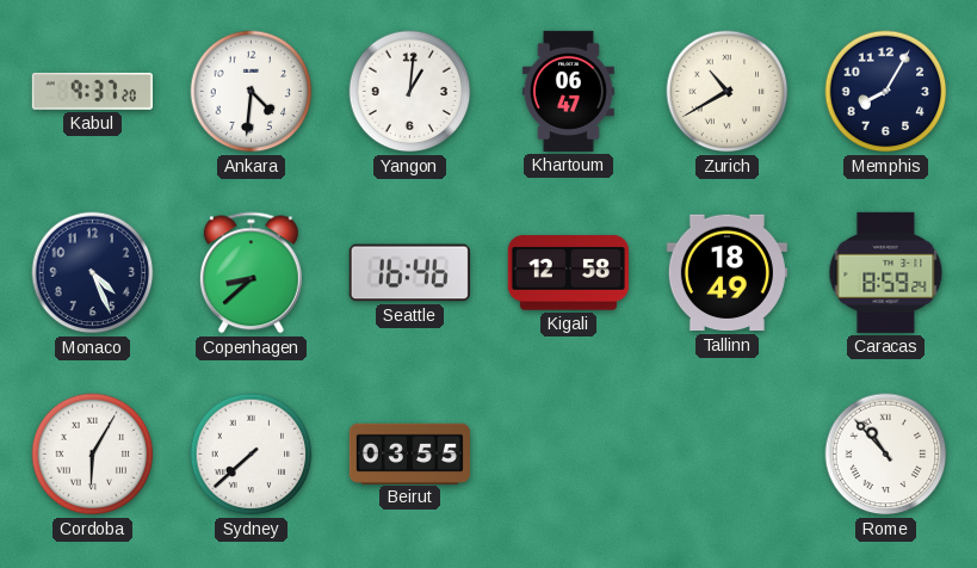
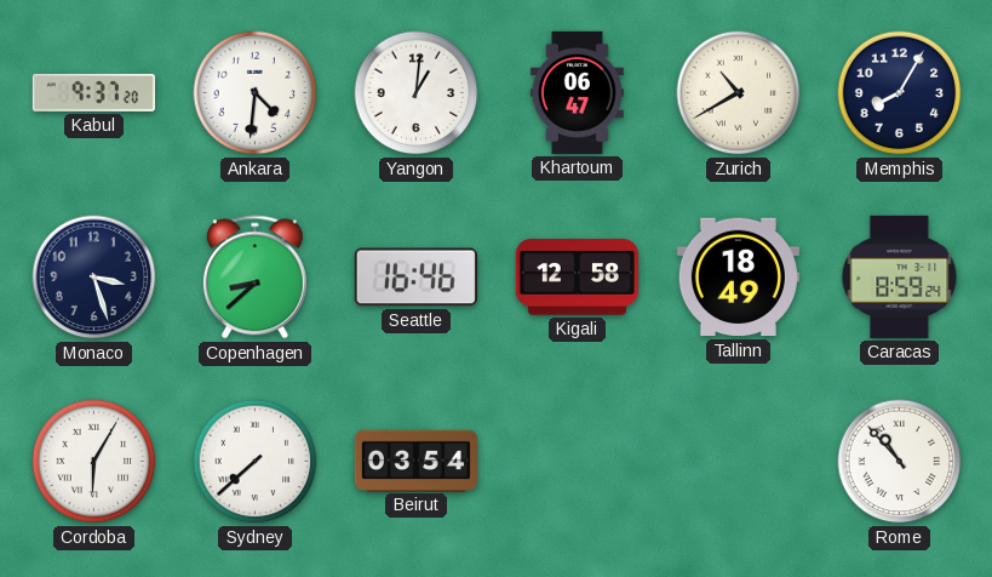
Monaco: 4:26 -> 3:27 (94, 278)
Beirut: 03:55 -> 03:54 (415, 461)
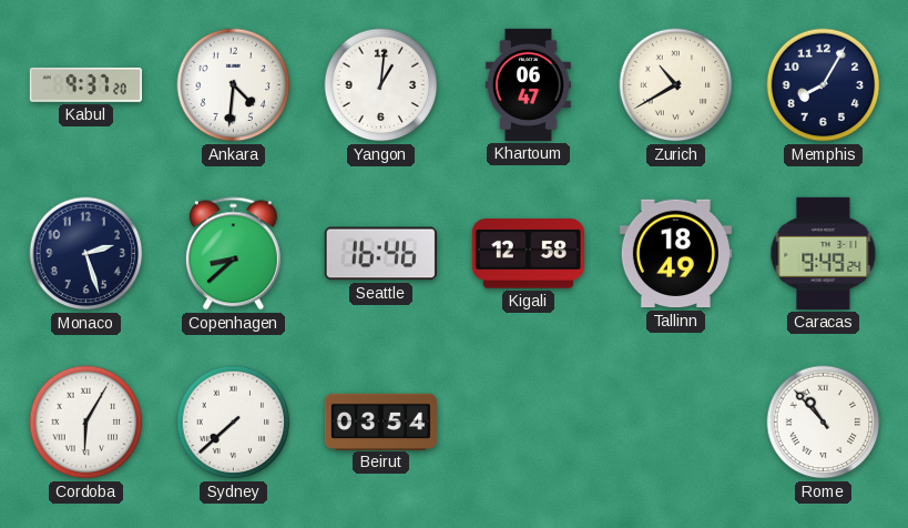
Monaco: 3:27 -> 2:27 (86, 254)
Caracas: 8:59 -> 9:49 (824, 253)
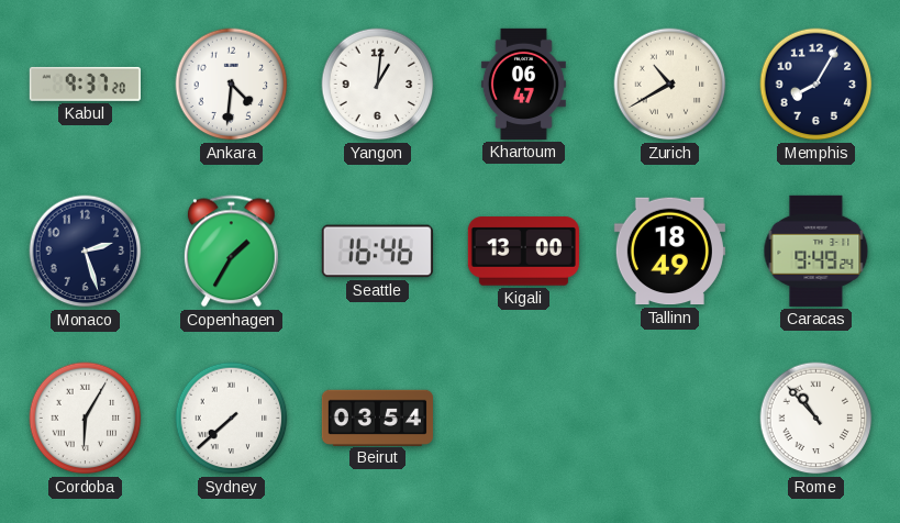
Copenhagen: 8:38 -> 1:35 (231, 252)
Kigali: 12:58 -> 13:00 (523, 252)
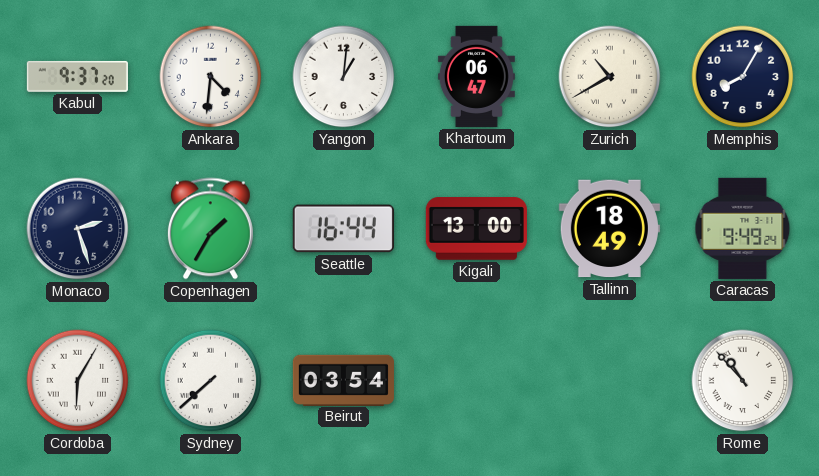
Seattle: 16:46 -> 16:44 (343, 229)
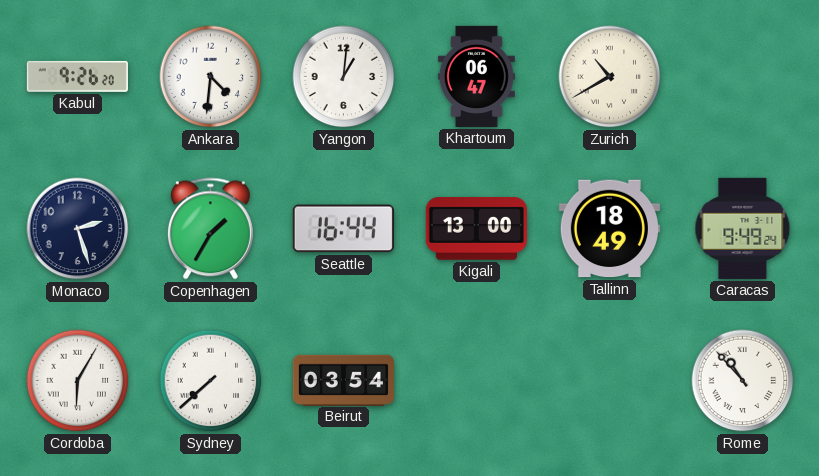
Kabul: 9:37 -> 9:26 (77, 76)
Memphis: 8:05 -> none (743, 77)
